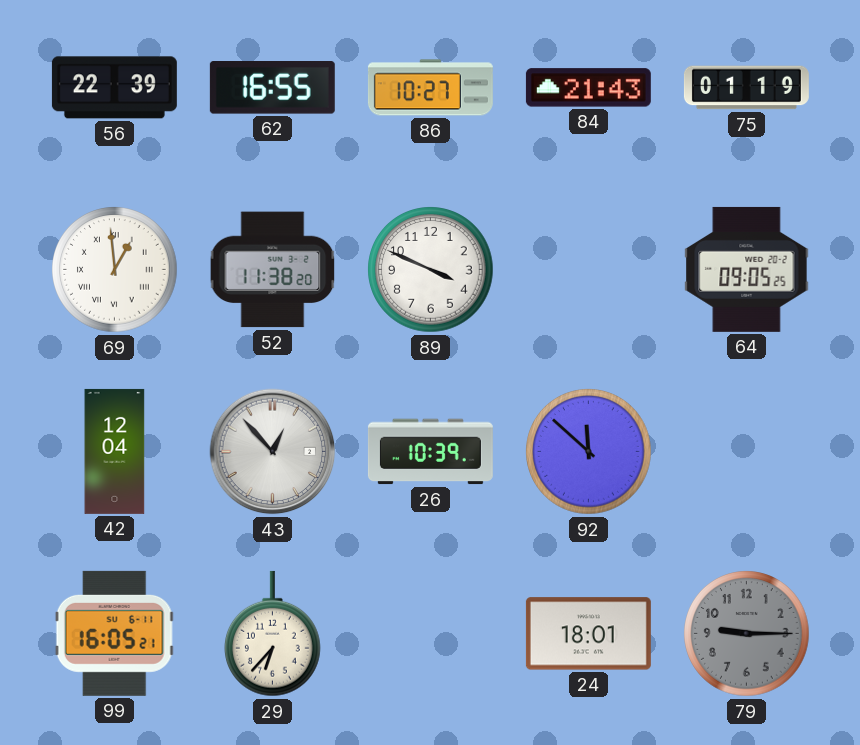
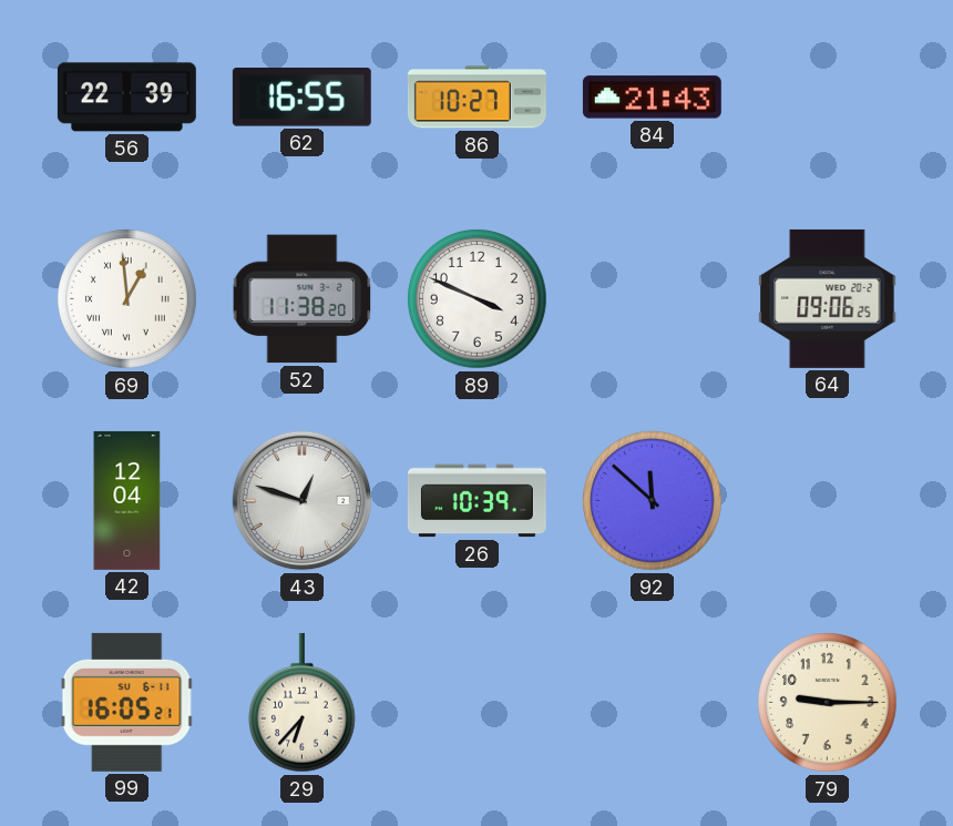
75: 01:19 -> none (746, 88)
64: 09:05 -> 09:06 (828, 298)
43: 12:53 -> 12:48 (303, 501)
24: 18:01 -> none (588, 634)
79 dial: grey -> cream (828, 703)
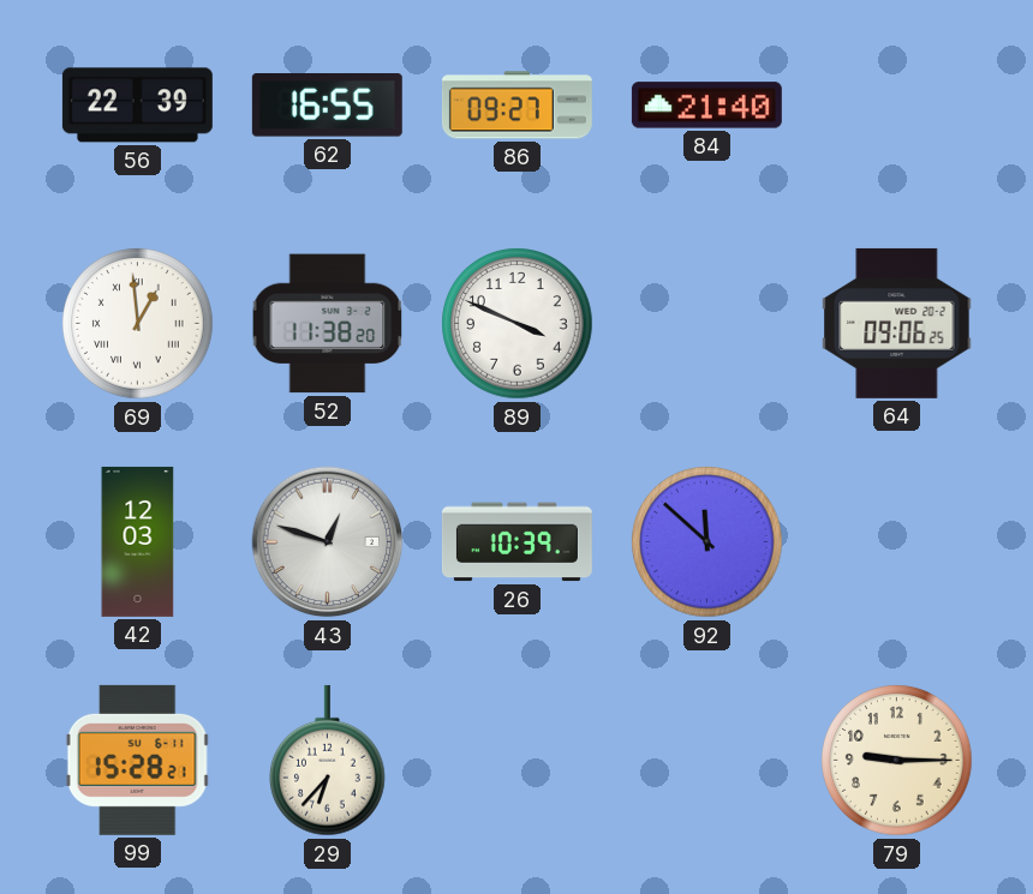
86: 10:27 -> 09:27 (516, 106)
84: 21:43 -> 21:40 (706, 106)
42: 12:04 -> 12:03 (138, 541)
99: 16:05 -> 15:28 (137, 760)
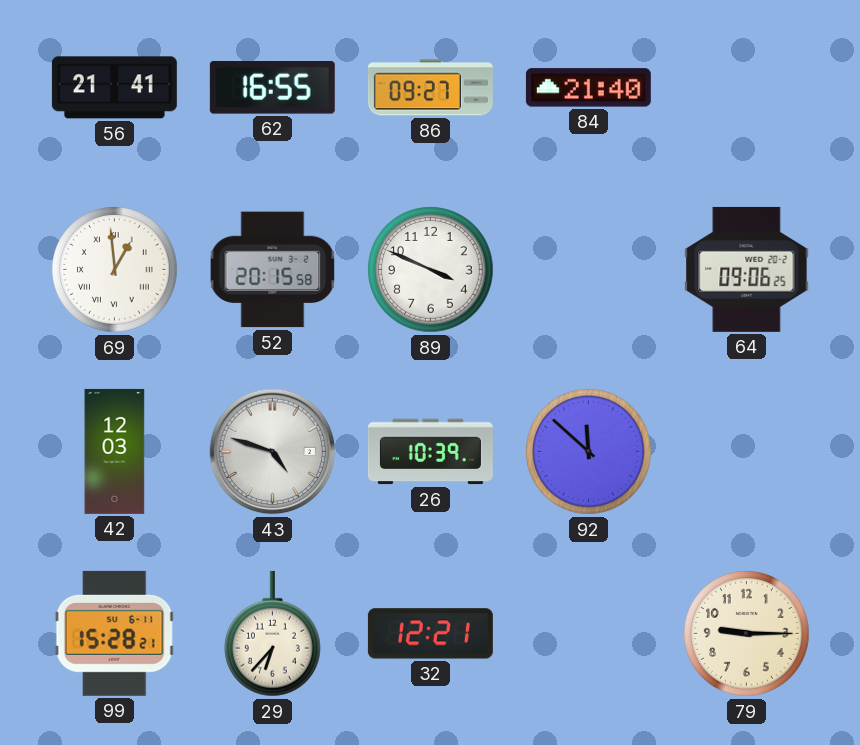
56: 22:39 -> 21:41 (114, 88)
52: 11:38 -> 20:15 (273, 270)
43: 12:48 -> 4:48 (273, 452)
32: none -> 12:21 (430, 634)
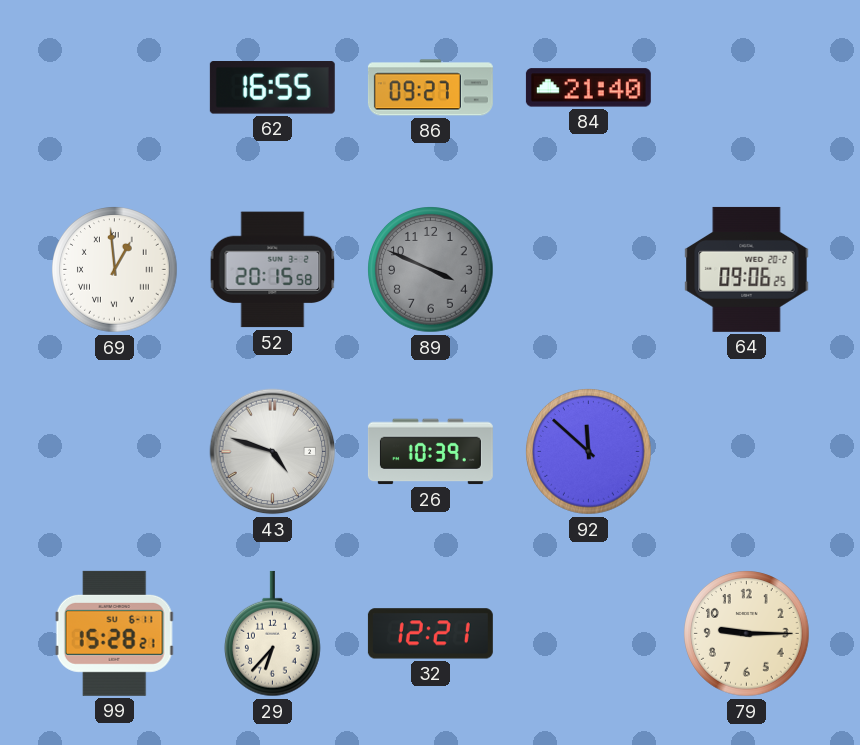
56: 21:41 -> none (114, 88)
89 dial: white -> grey (431, 270)
42: 12:03 -> none (115, 451)
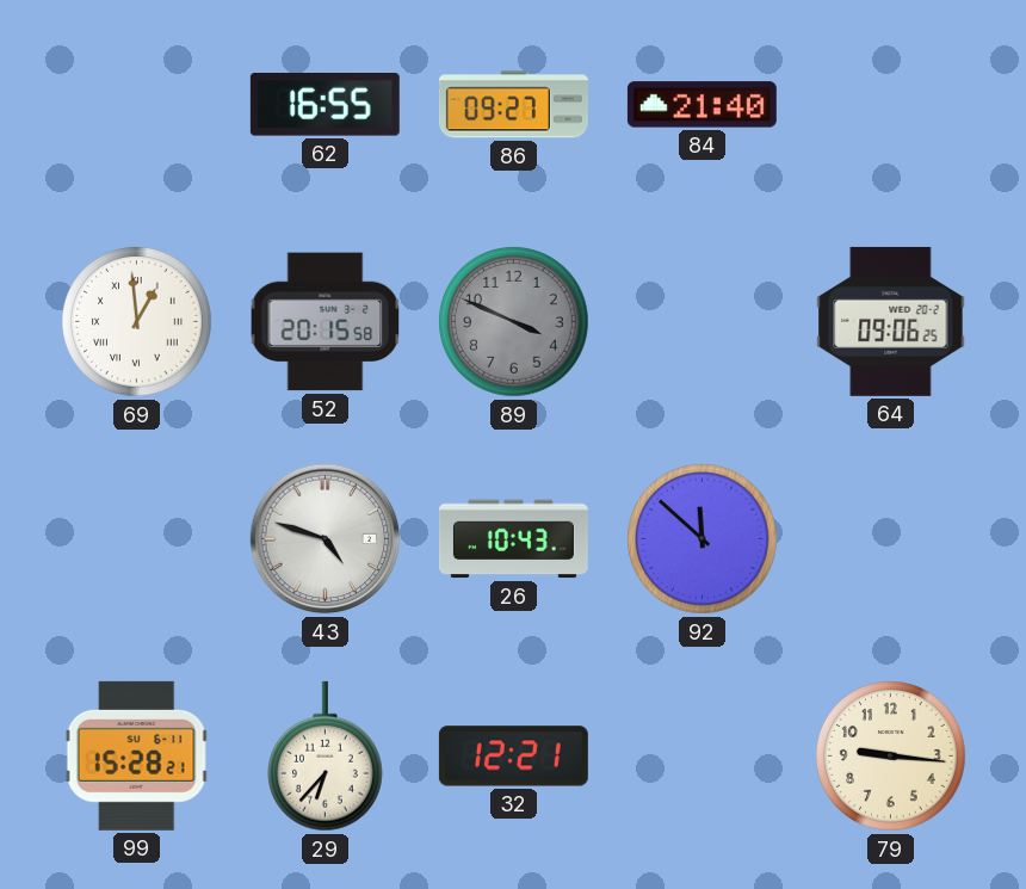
26: 10:39 -> 10:43 (513, 539)
79: 9:15 -> 9:16 (891, 757)
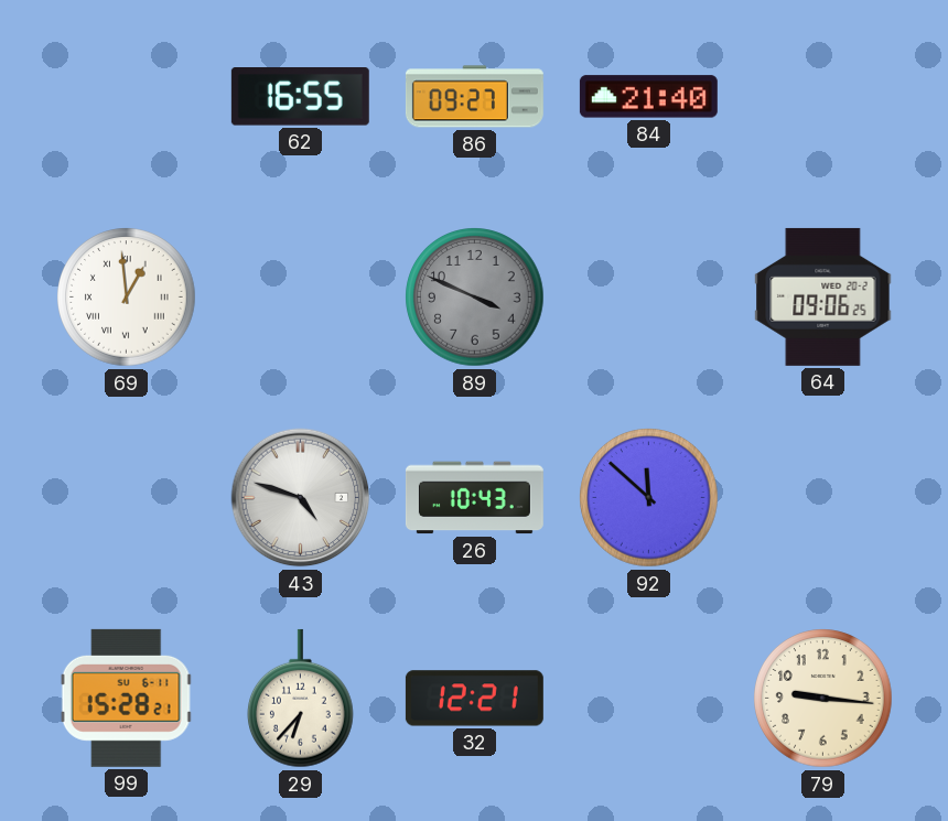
52: 20:15 -> none (326, 322)
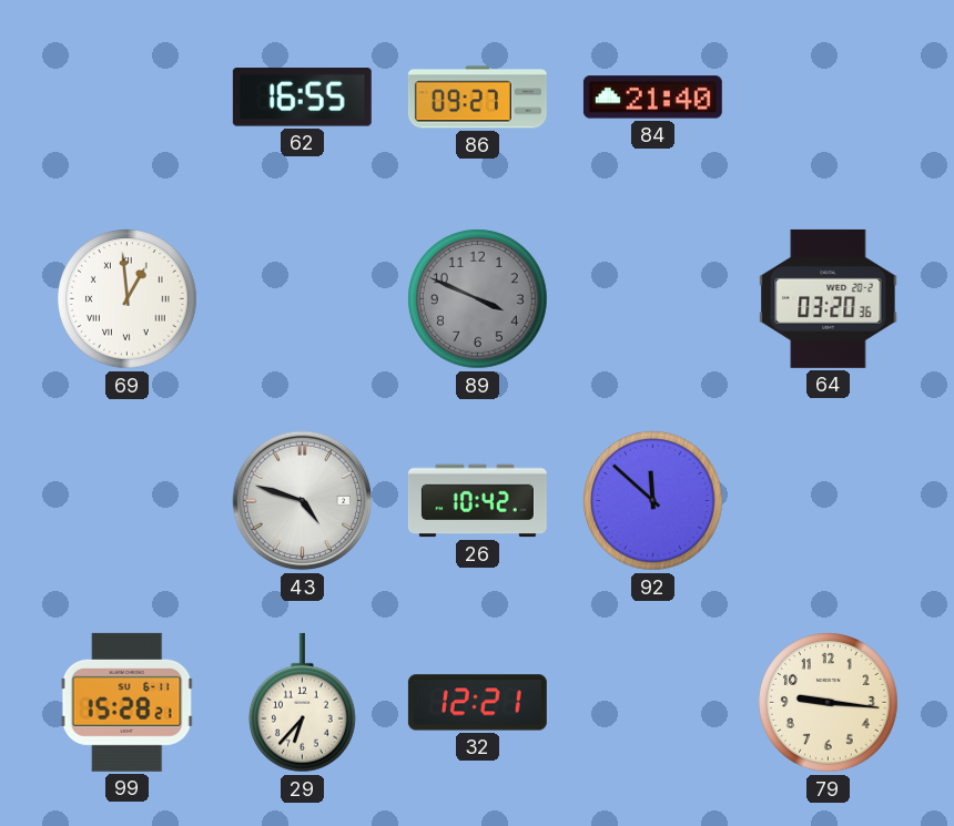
64: 09:06 -> 03:20 (829, 298)
26: 10:43 -> 10:42 (477, 501)
